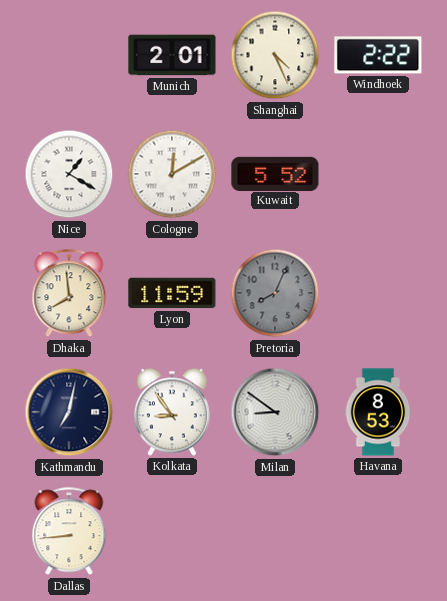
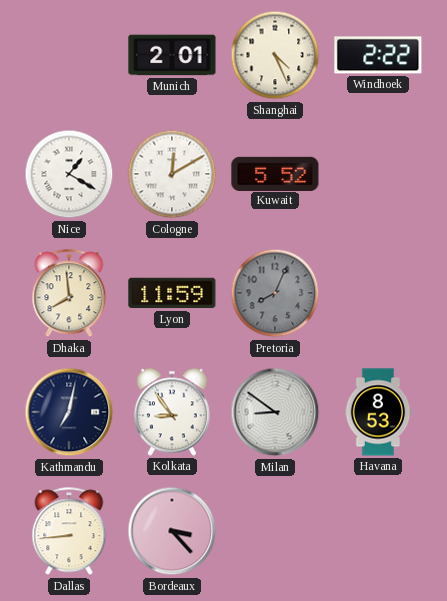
Bordeaux: none -> 3:23 (172, 531)
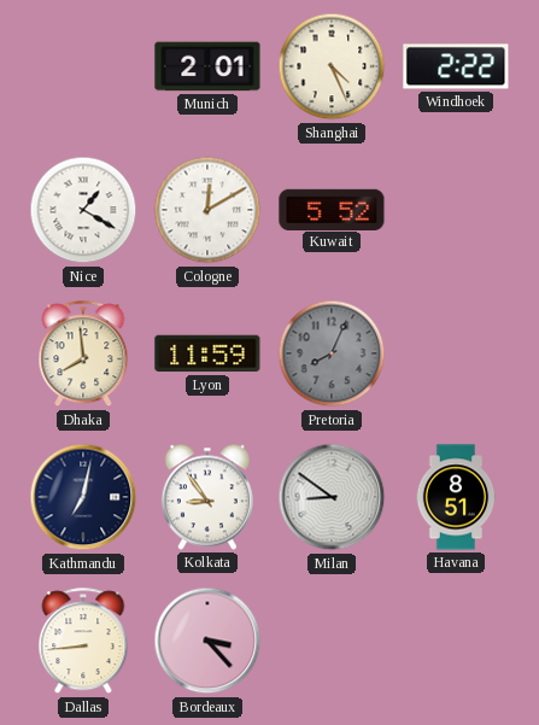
Havana: 8:53 -> 8:51 (456, 497)
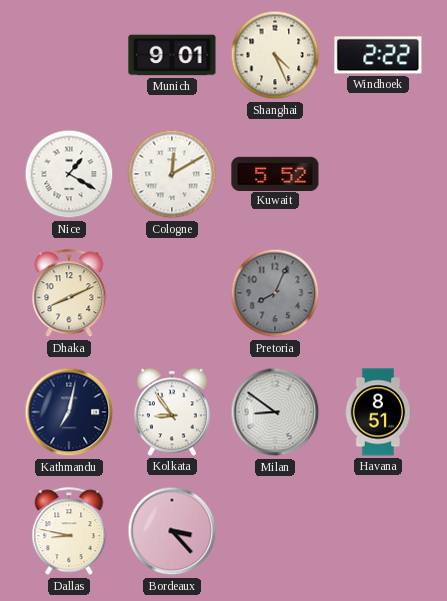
Munich: 2:01 -> 9:01 (172, 55)
Dhaka: 7:59 -> 8:11 (69, 294)
Lyon: 11:59 -> none (207, 353)
Dallas: 8:44 -> 8:47 (69, 532)
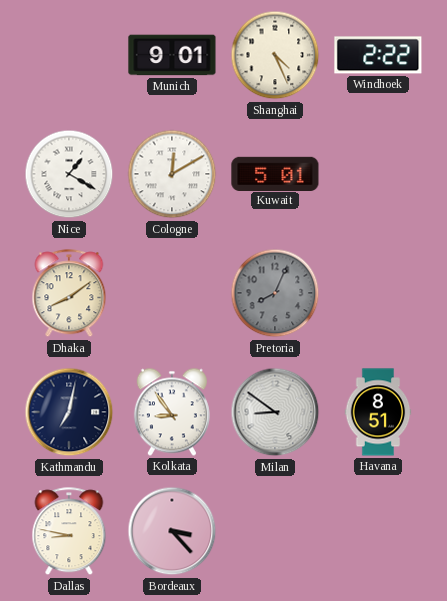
Kuwait: 5:52 -> 5:01 (275, 173)
Dhaka: 8:11 -> 8:09 (69, 294)
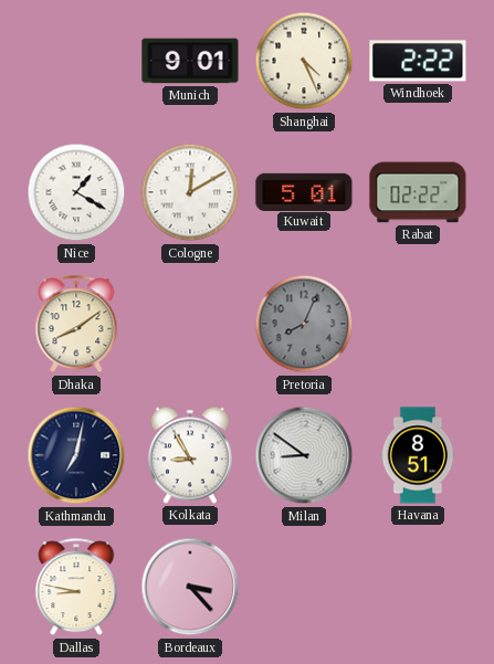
Rabat: none -> 02:22 (418, 192)
Kolkata: 8:54 -> 8:55 (190, 455)
